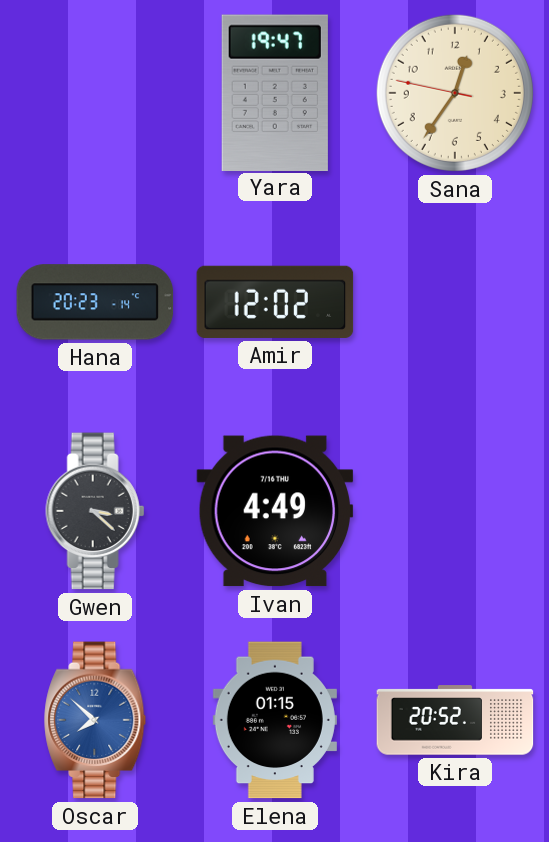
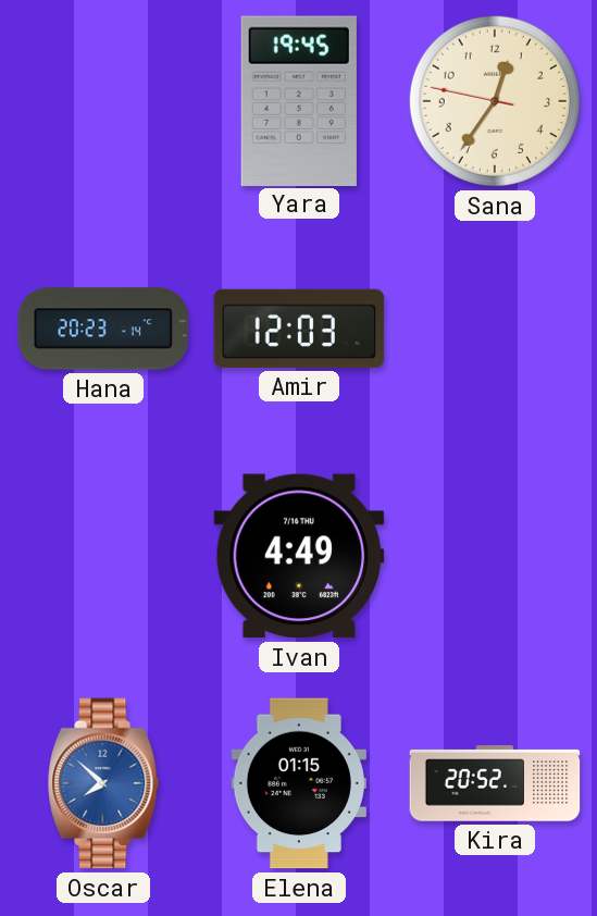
Yara: 19:47 -> 19:45 (299, 100)
Amir: 12:02 -> 12:03 (299, 329)
Gwen: 3:22 -> none (95, 511)
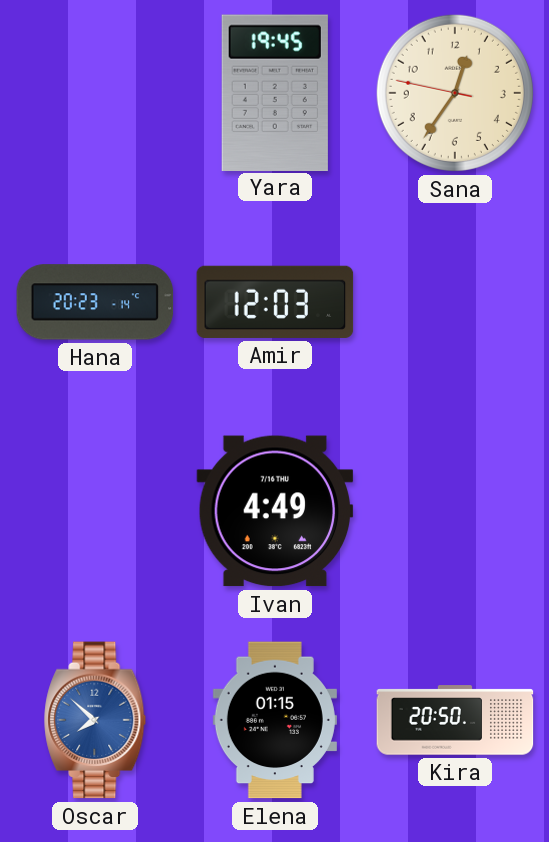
Kira: 20:52 -> 20:50 (455, 720)
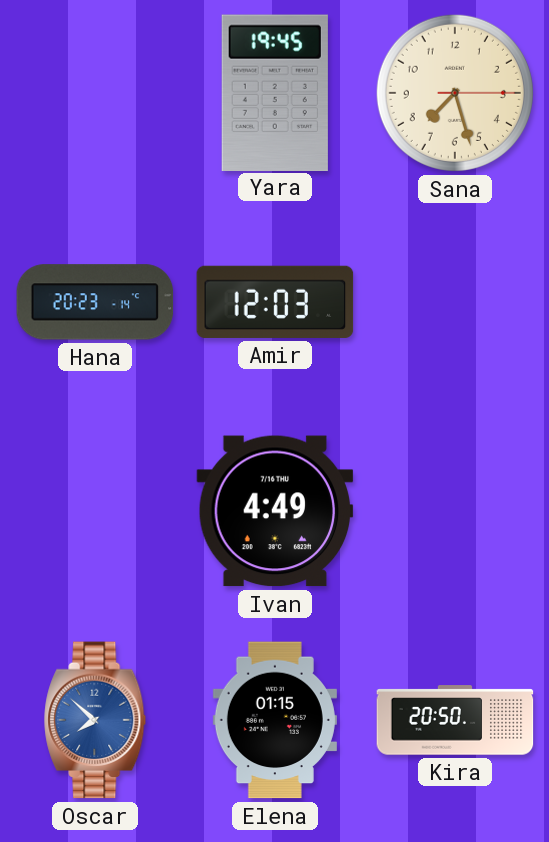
Sana: 12:35 -> 7:27 (455, 93)
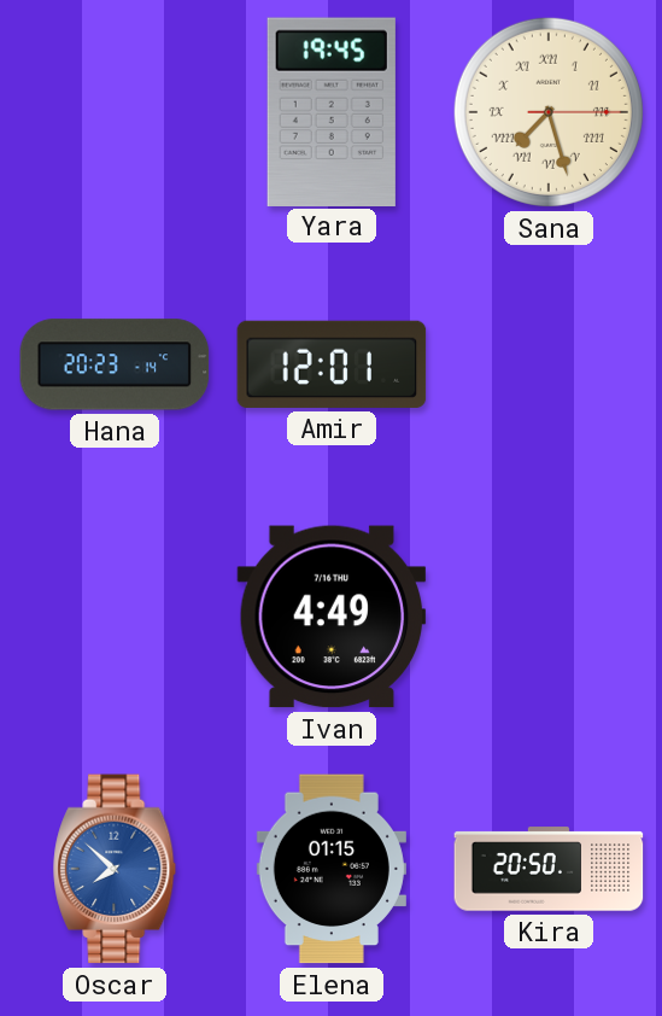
Sana numerals: Arabic -> Roman (549, 112)
Amir: 12:03 -> 12:01 (332, 364)
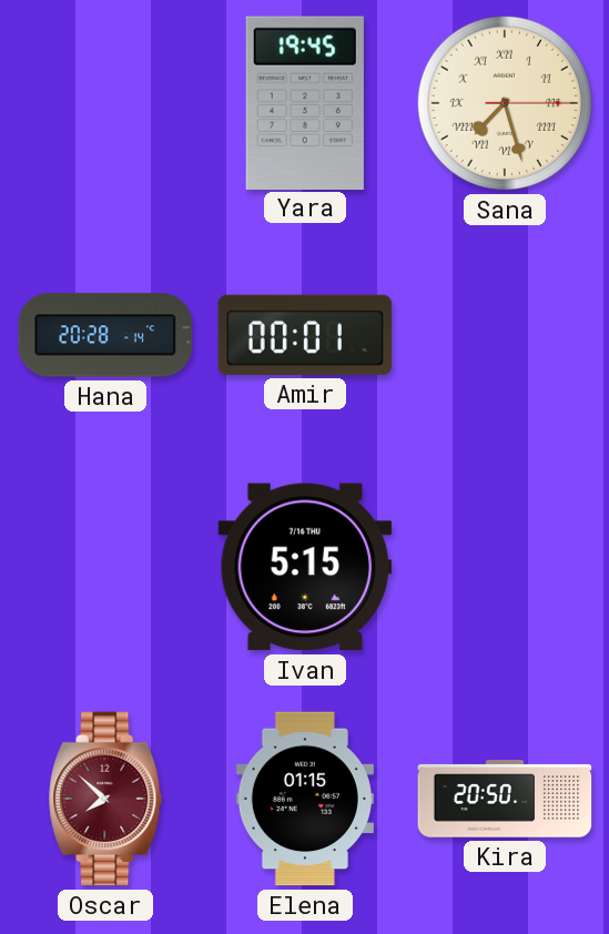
Hana: 20:23 -> 20:28 (105, 335)
Amir: 12:01 -> 00:01 (305, 335)
Ivan: 4:49 -> 5:15 (305, 567)
Oscar dial: blue -> burgundy (106, 799)
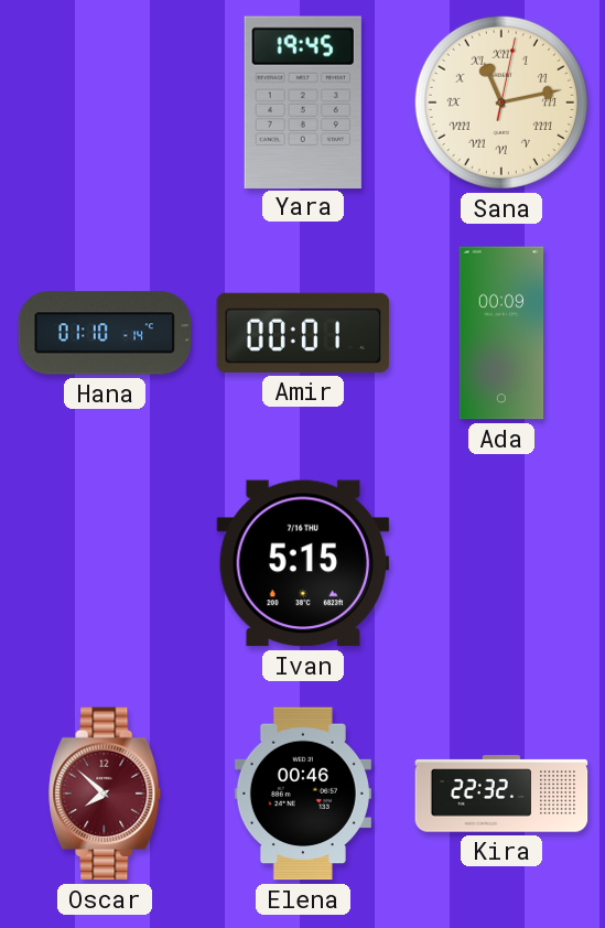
Sana: 7:27 -> 11:13 (501, 102)
Hana: 20:28 -> 01:10 (105, 333)
Ada: none -> 00:09 (501, 333)
Elena: 01:15 -> 00:46 (303, 794)
Kira: 20:50 -> 22:32 (501, 794)
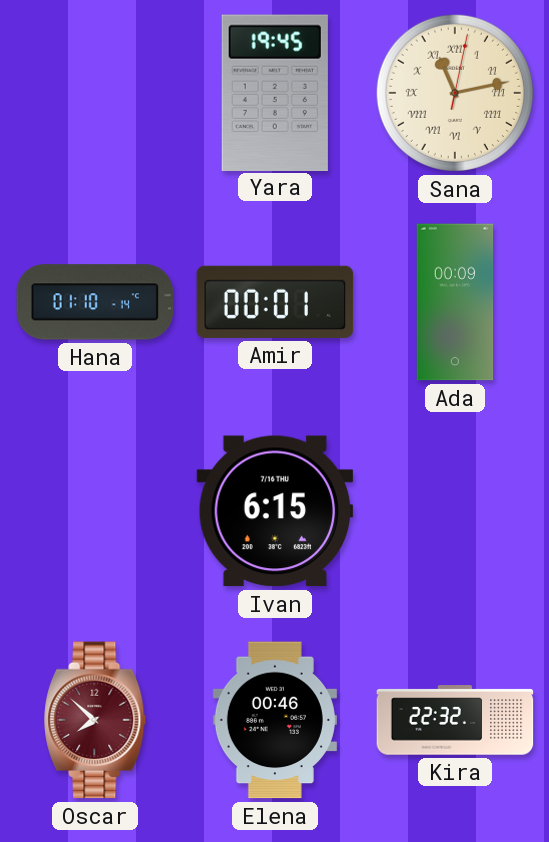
Ivan: 5:15 -> 6:15 (275, 511)
